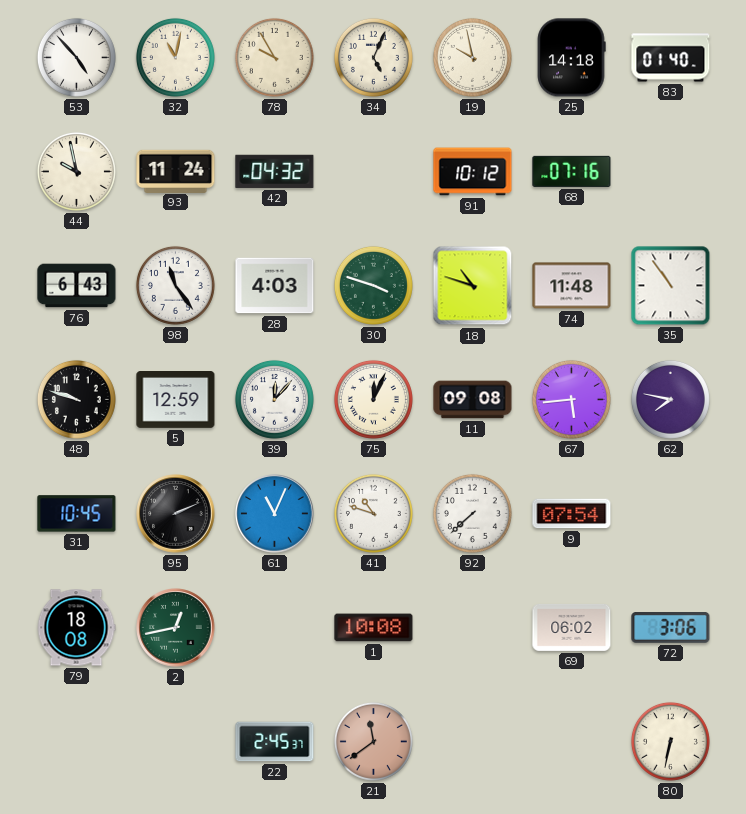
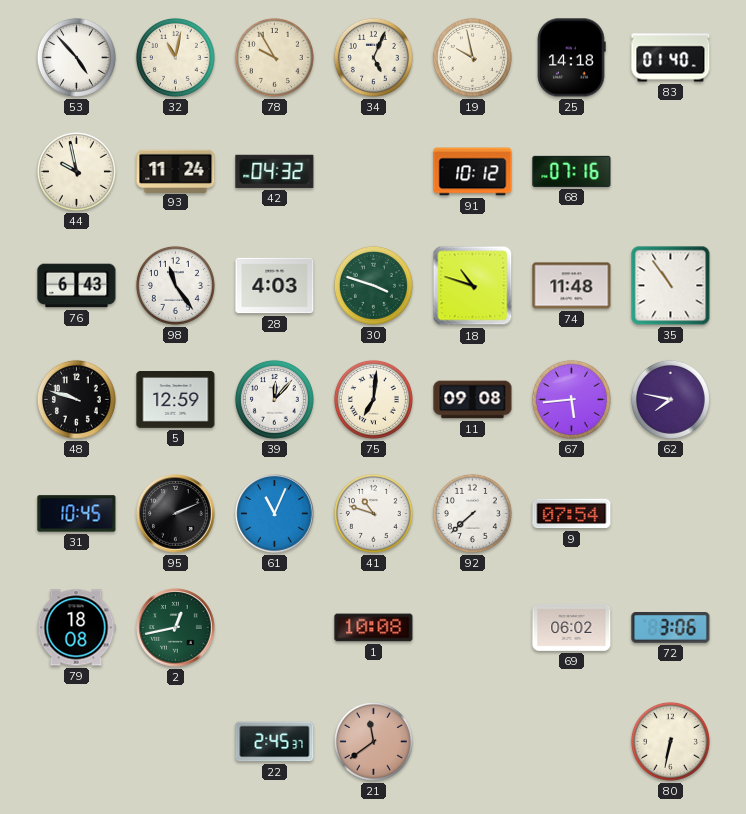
75: 12:04 -> 7:01 (373, 399)
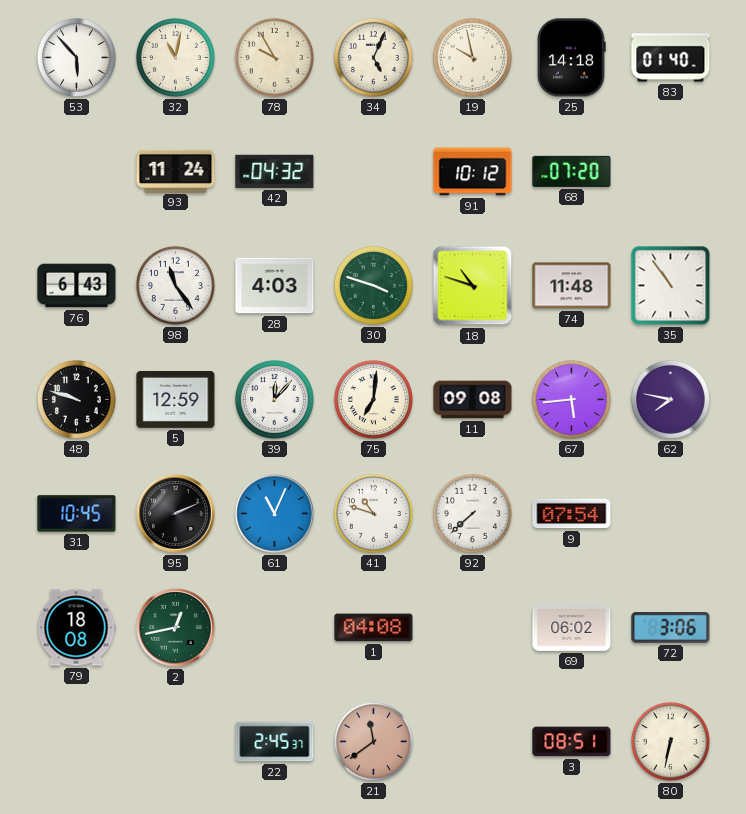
53: 4:53 -> 5:53 (76, 57)
44: 9:58 -> none (76, 171)
68: 07:16 -> 07:20 (572, 171)
1: 10:08 -> 04:08 (374, 628)
3: none -> 08:51 (572, 742)
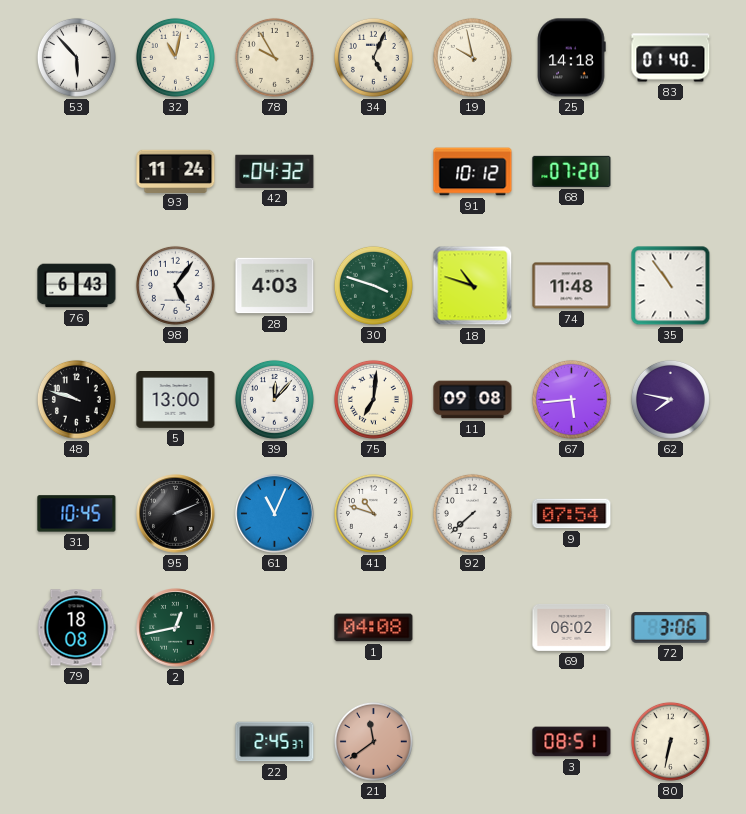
98: 11:24 -> 5:06 (175, 285)
5: 12:59 -> 13:00 (176, 400)
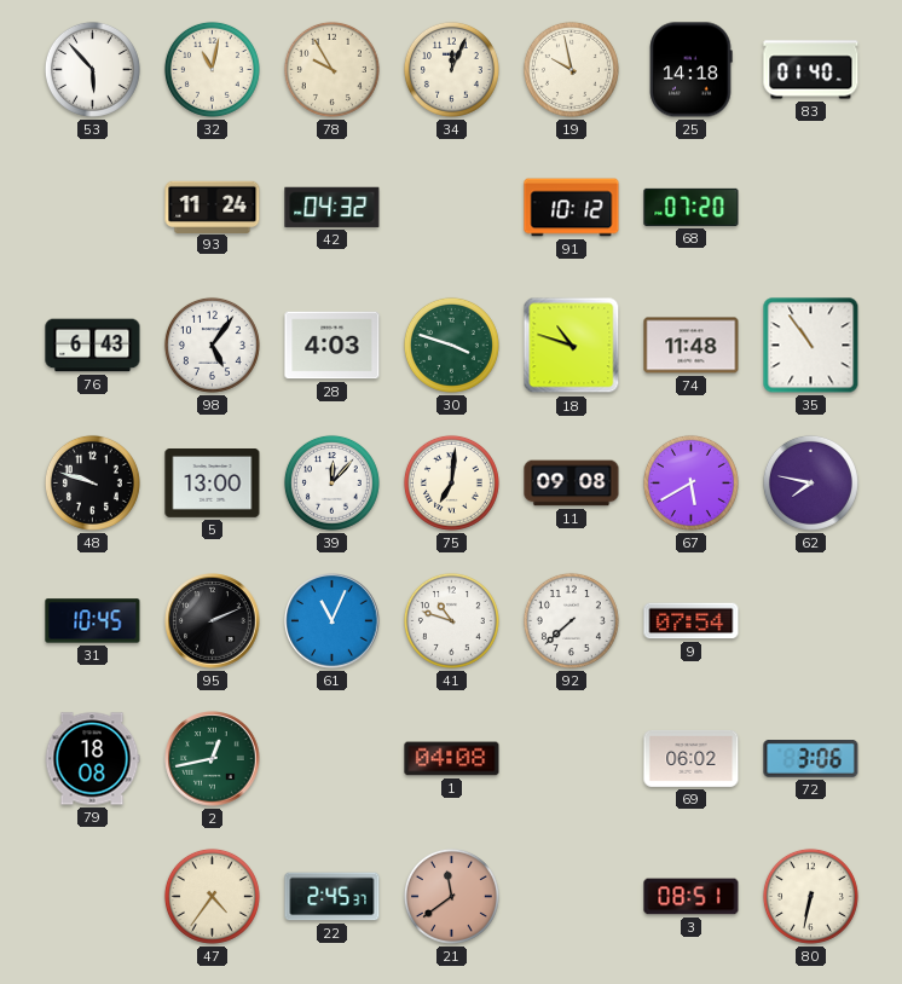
34: 5:04 -> 12:04 (451, 69)
67: 5:44 -> 5:40 (690, 482)
47: none -> 4:36 (212, 896)
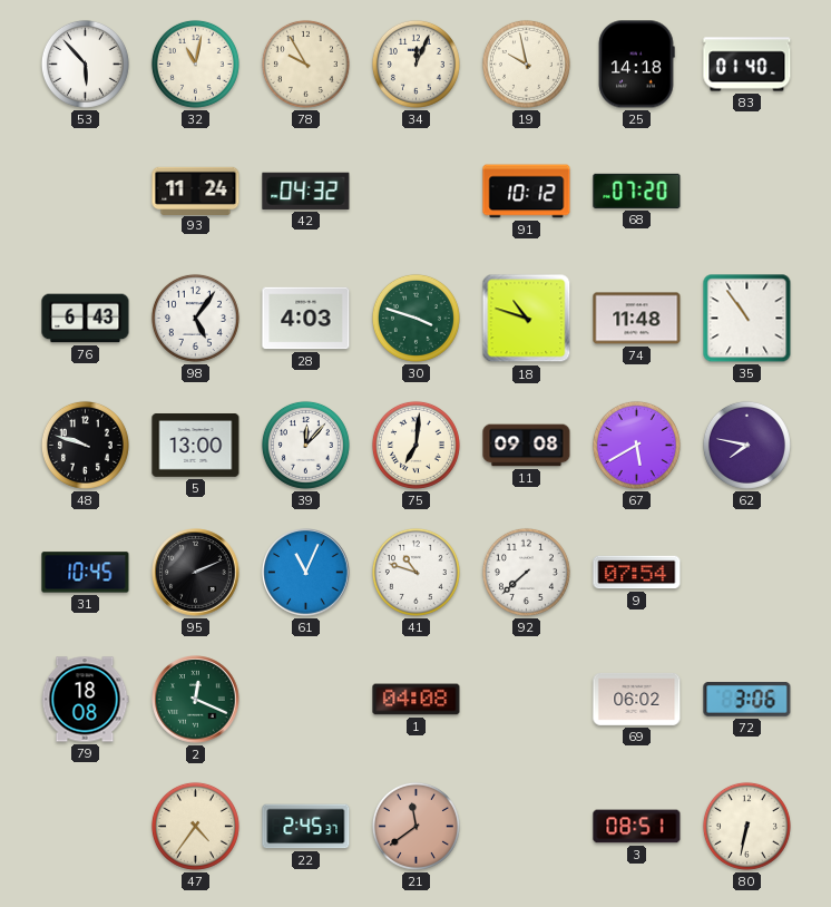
2: 12:43 -> 12:19 (196, 700)
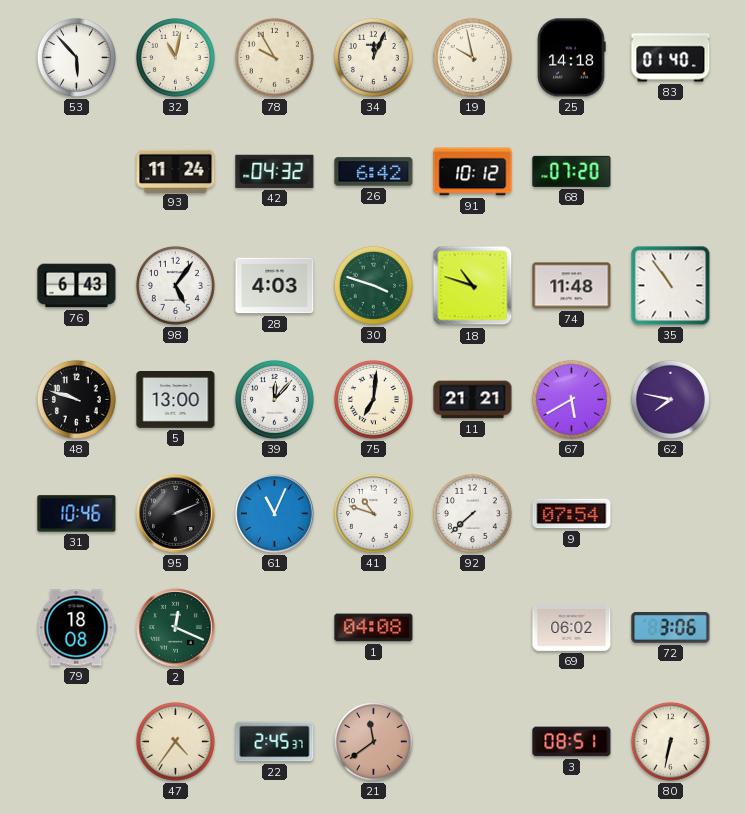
26: none -> 6:42 (374, 172)
11: 09:08 -> 21:21 (473, 400)
31: 10:45 -> 10:46 (77, 514)
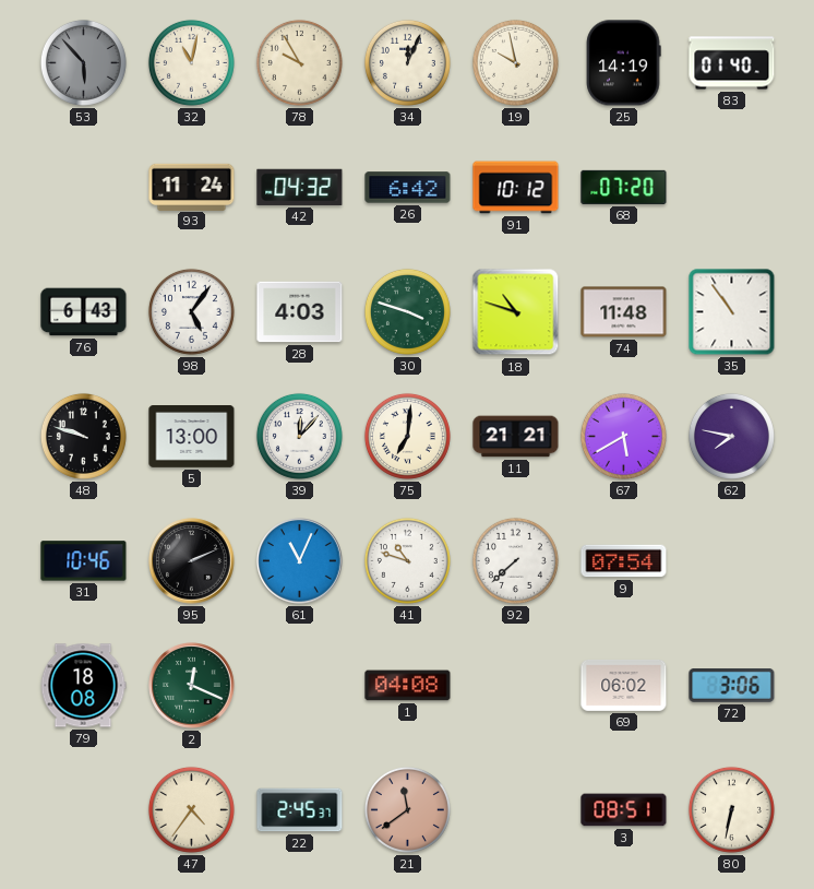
53 dial: white -> grey (83, 62)
25: 14:18 -> 14:19 (623, 63)
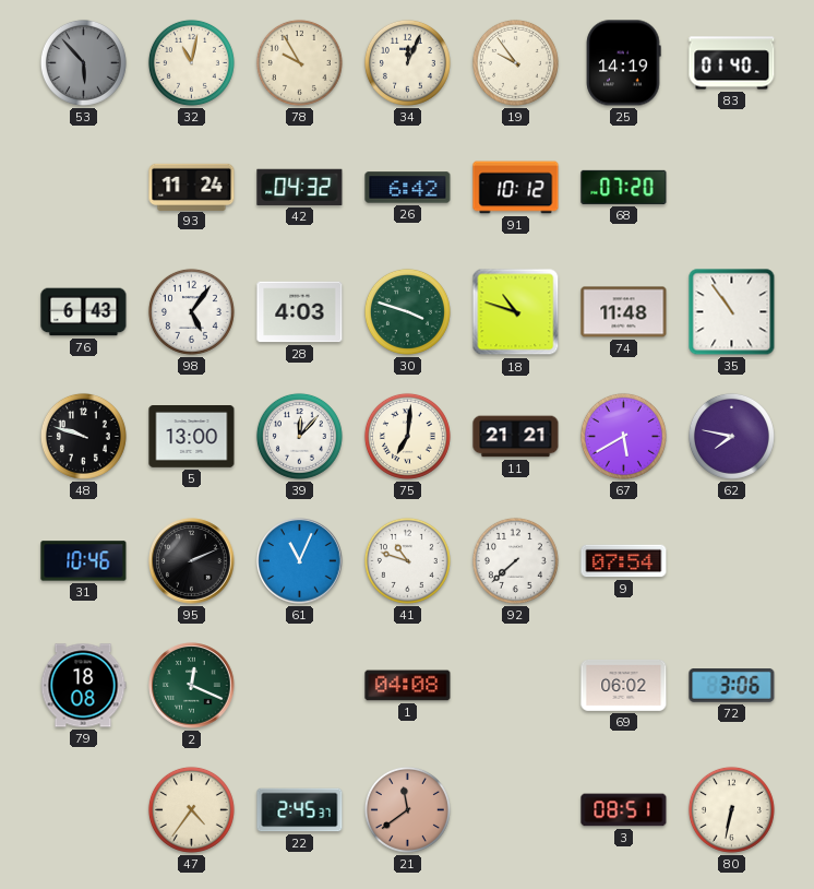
19: 9:58 -> 9:54 (515, 62)
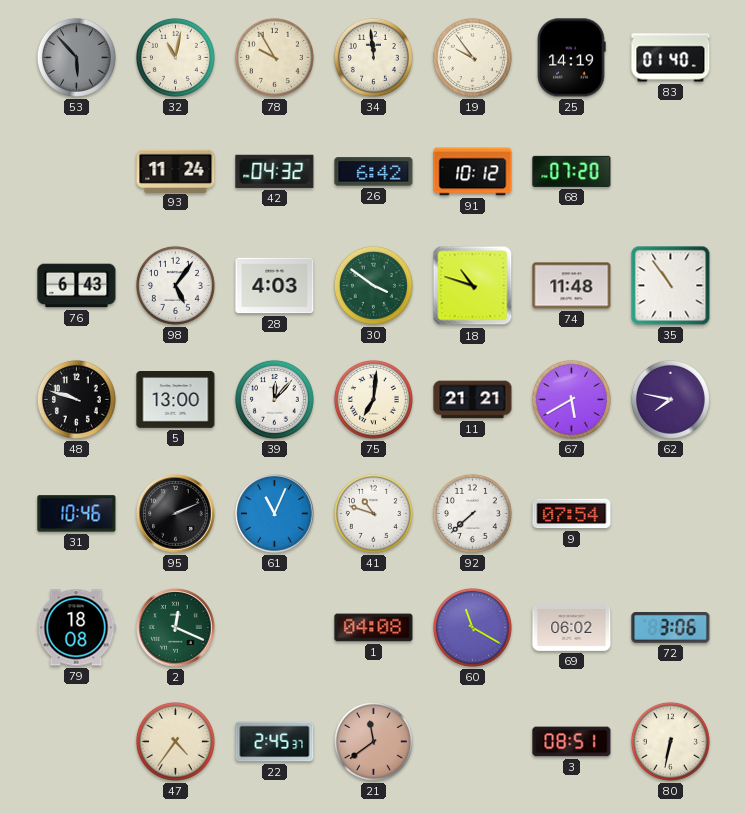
34: 12:04 -> 11:59 (373, 57)
30: 3:48 -> 3:51 (373, 285)
60: none -> 11:20 (472, 627)
